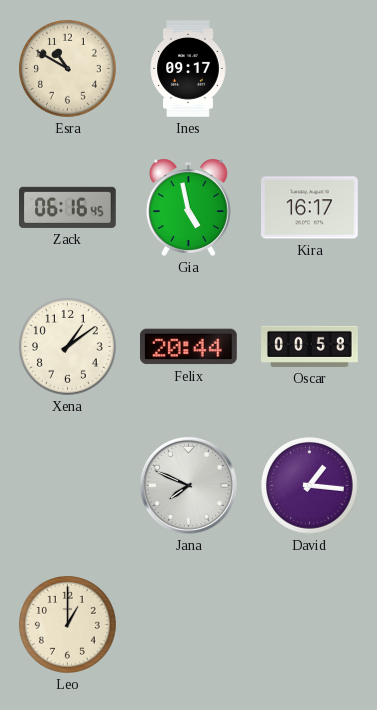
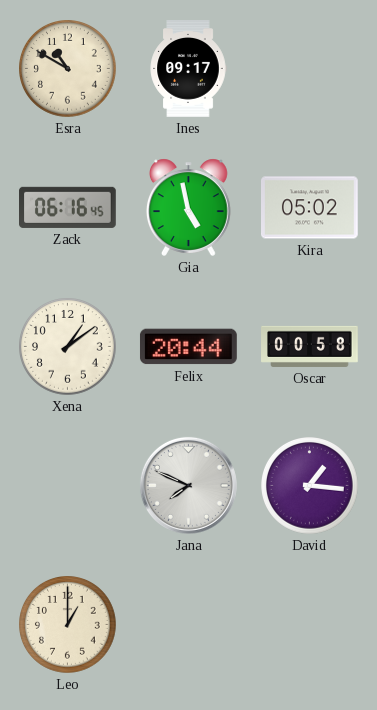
Kira: 16:17 -> 05:02 (310, 208)
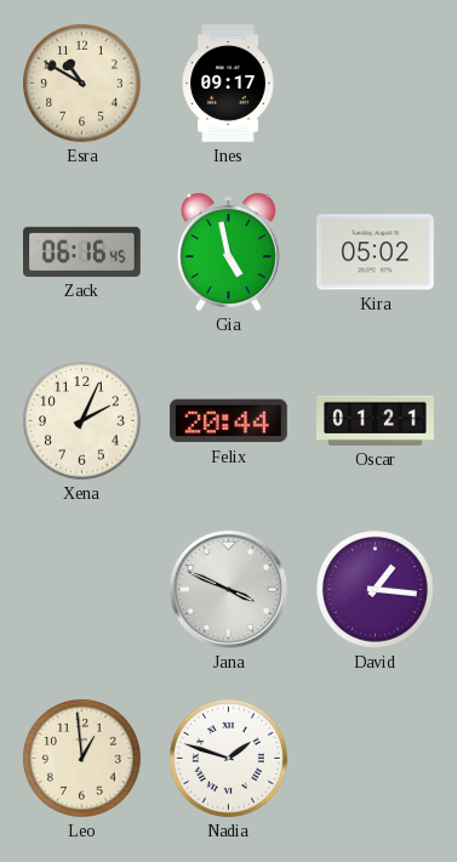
Xena: 1:09 -> 2:04 (82, 421)
Oscar: 00:58 -> 01:21 (376, 420)
Jana: 7:49 -> 3:49 (228, 589)
Leo: 1:00 -> 12:59 (82, 759)
Nadia: none -> 1:48 (229, 759)
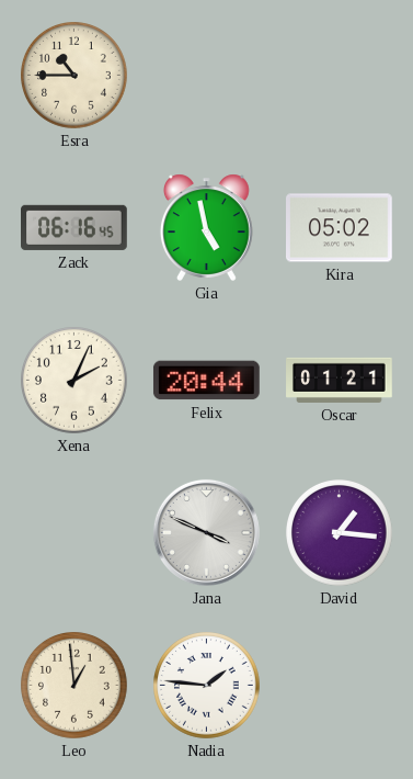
Esra: 10:50 -> 10:45 (74, 76)
Ines: 09:17 -> none (228, 84)
Nadia: 1:48 -> 1:46 (207, 686)
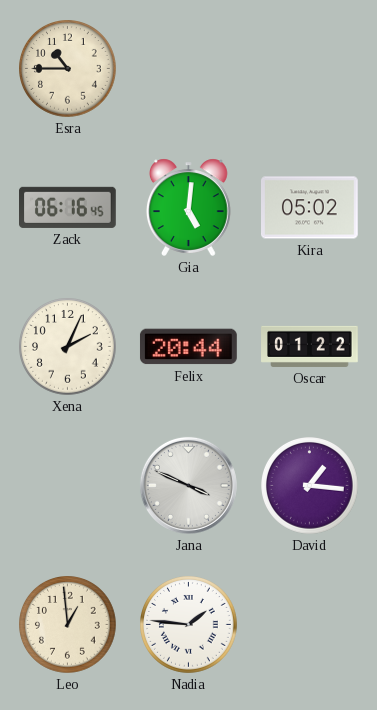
Gia: 4:58 -> 5:01 (188, 207)
Oscar: 01:21 -> 01:22 (310, 346)
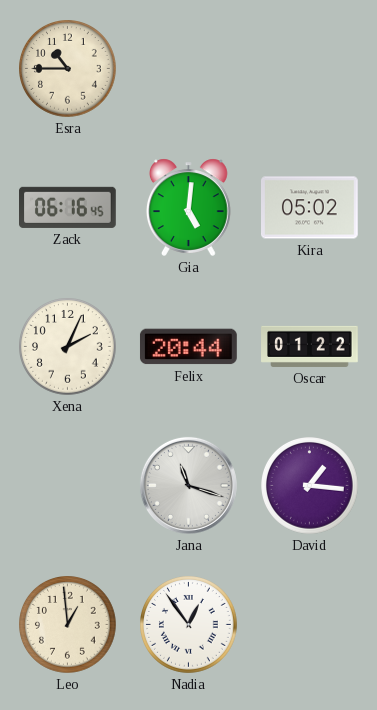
Jana: 3:49 -> 11:18 (188, 485)
Nadia: 1:46 -> 12:54 (189, 625)
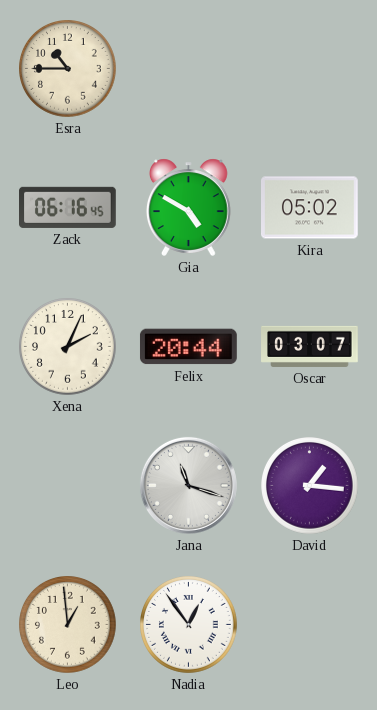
Gia: 5:01 -> 4:50 (188, 207)
Oscar: 01:22 -> 03:07 (310, 346)
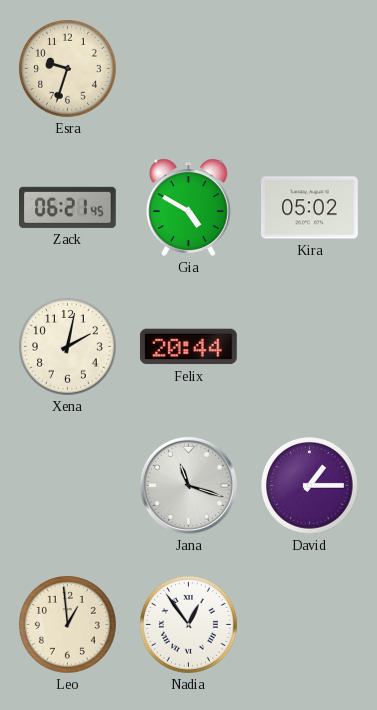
Esra: 10:45 -> 9:33 (68, 69)
Zack: 06:16 -> 06:21 (68, 207)
Xena: 2:04 -> 2:02 (68, 347)
Oscar: 03:07 -> none (310, 346)
David: 1:16 -> 1:15 (310, 486)
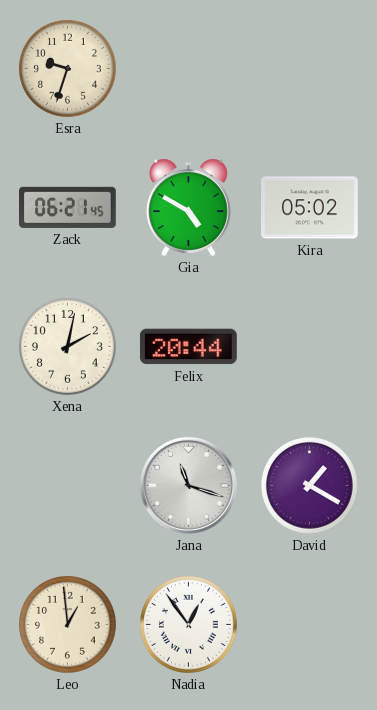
David: 1:15 -> 1:20 (310, 486)
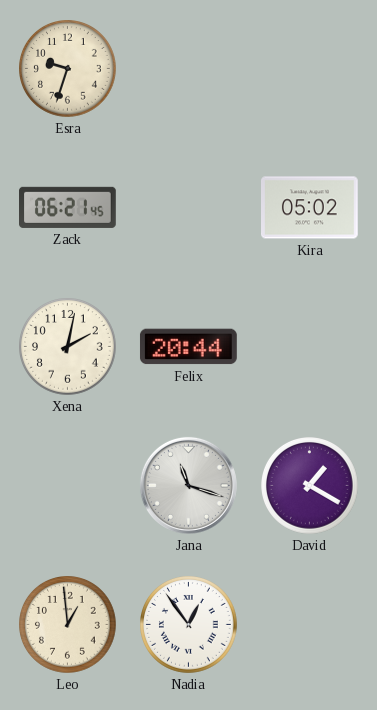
Gia: 4:50 -> none (188, 207)
